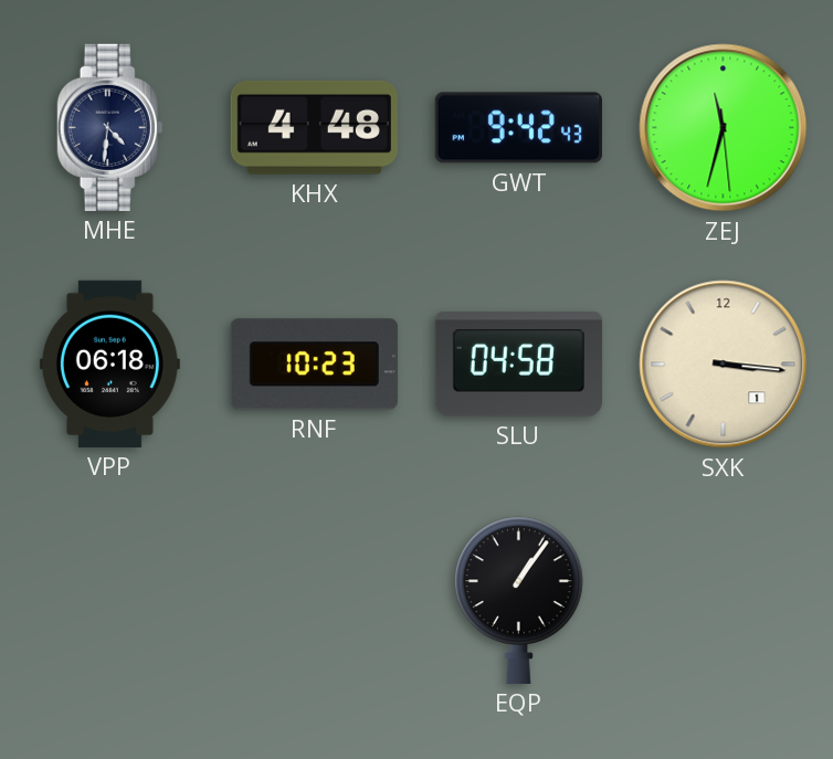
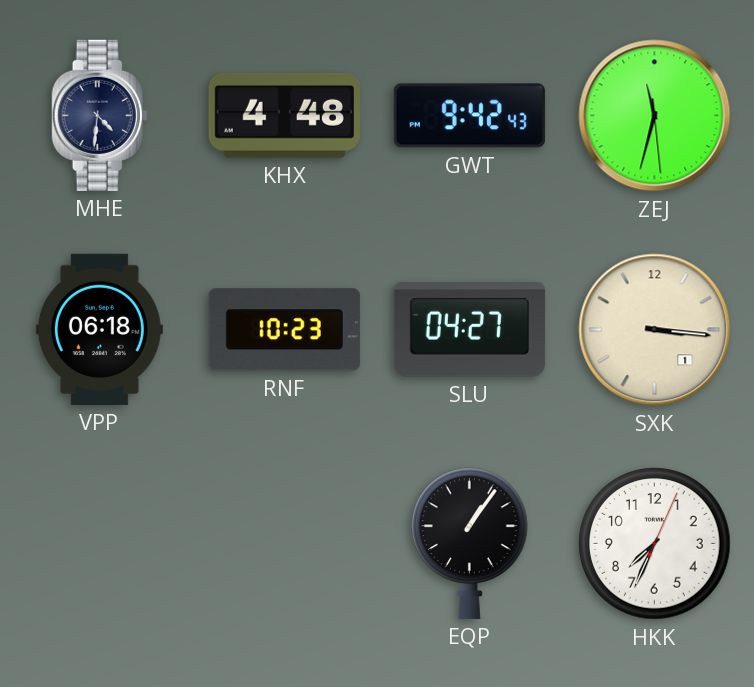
SLU: 04:58 -> 04:27 (469, 330)
HKK: none -> 7:34 (655, 544)
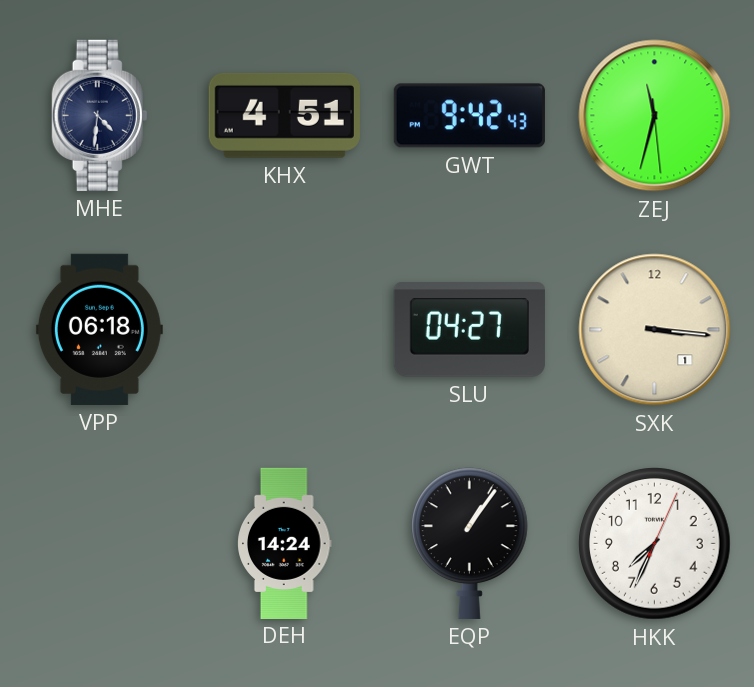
KHX: 4:48 -> 4:51 (284, 115)
RNF: 10:23 -> none (284, 330)
DEH: none -> 14:24 (285, 543)
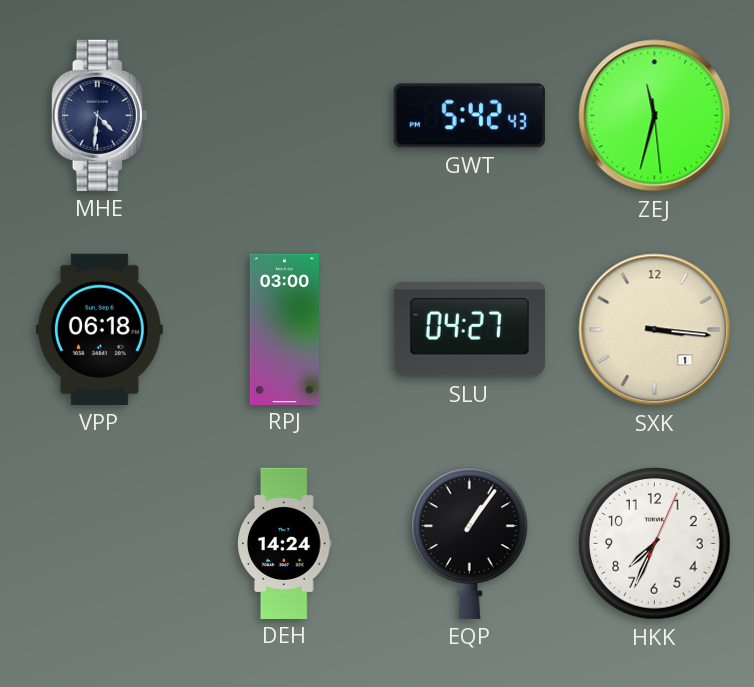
KHX: 4:51 -> none (284, 115)
GWT: 9:42 -> 5:42 (469, 116)
RPJ: none -> 03:00 (284, 329)
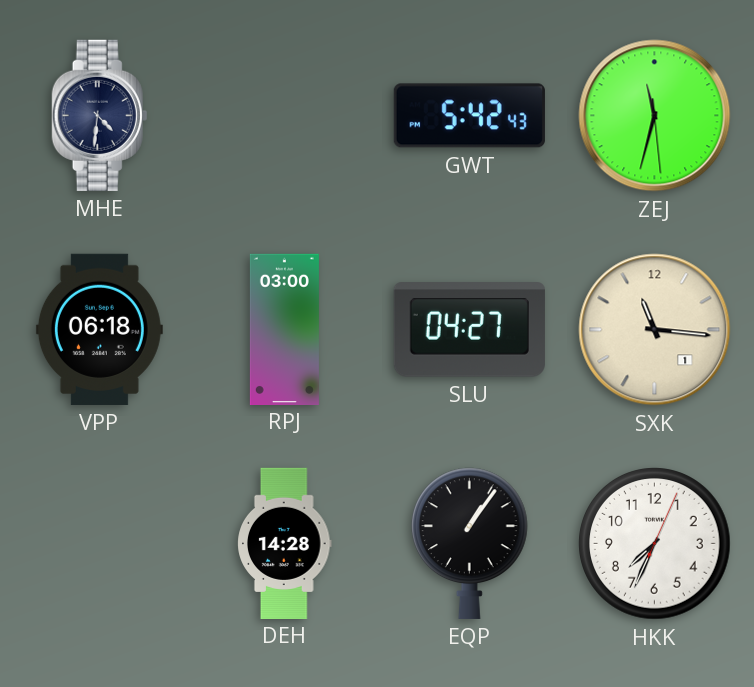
SXK: 3:16 -> 11:16 (655, 330)
DEH: 14:24 -> 14:28 (285, 543)
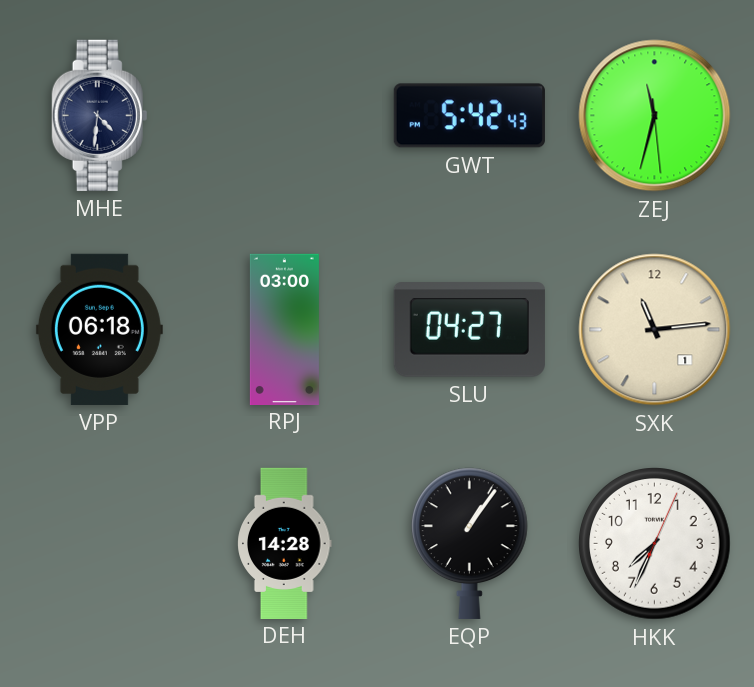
SXK: 11:16 -> 11:14 (655, 330)
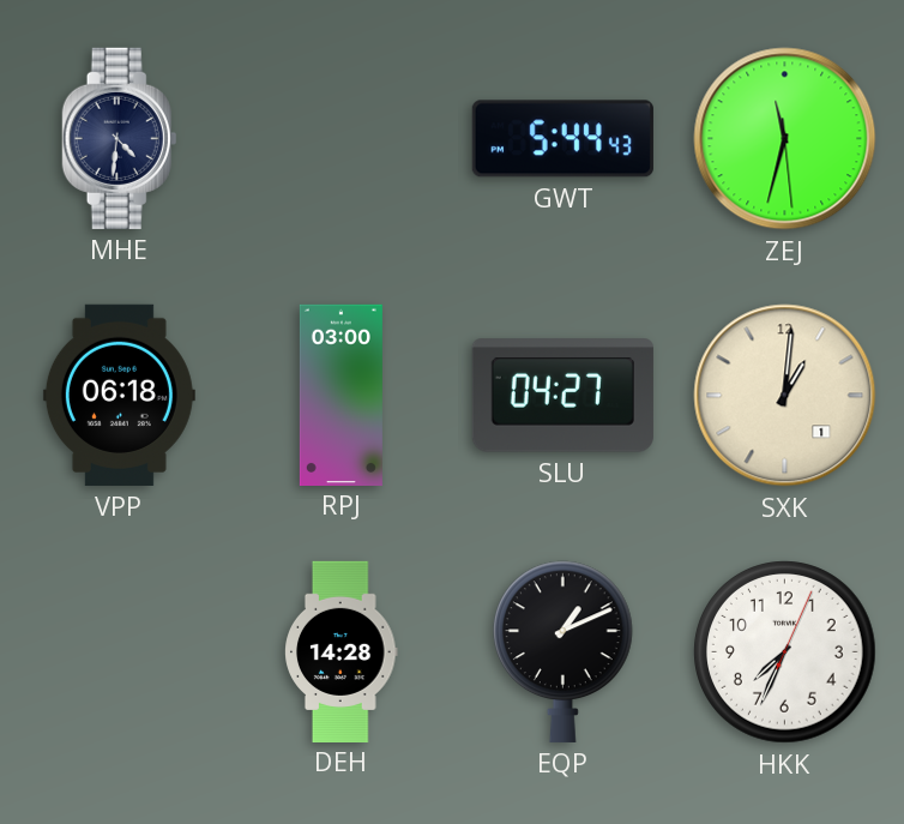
GWT: 5:42 -> 5:44 (562, 139)
SXK: 11:14 -> 1:01 (785, 396)
EQP: 1:06 -> 1:11 (564, 651)
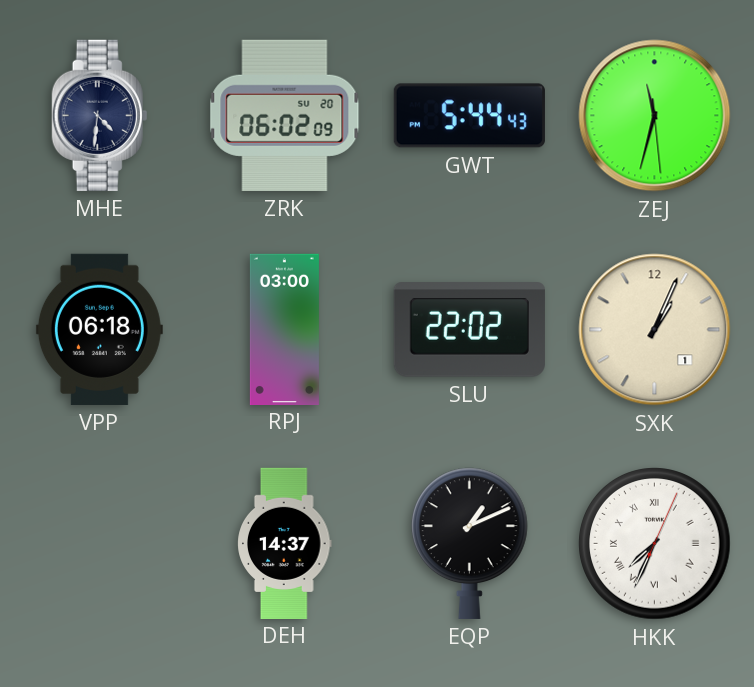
ZRK: none -> 06:02 (285, 115)
SLU: 04:27 -> 22:02 (469, 330)
SXK: 1:01 -> 1:04 (655, 330)
DEH: 14:28 -> 14:37 (285, 543)
HKK numerals: Arabic -> Roman (655, 544)
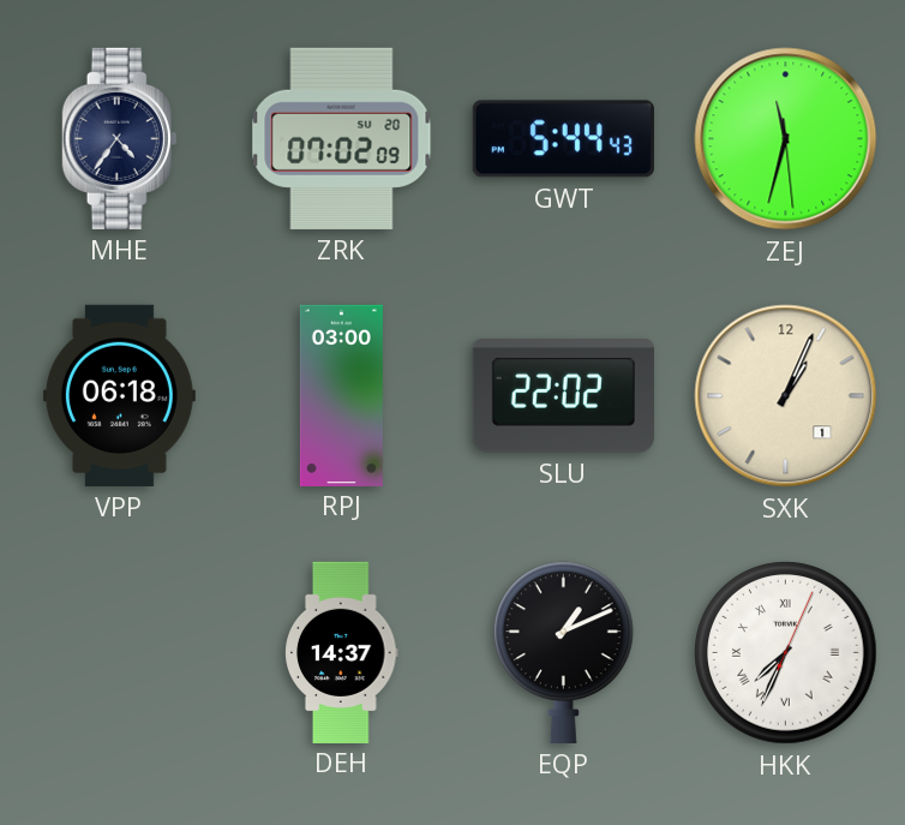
MHE: 4:31 -> 4:36 (120, 138)
ZRK: 06:02 -> 07:02 (342, 138)
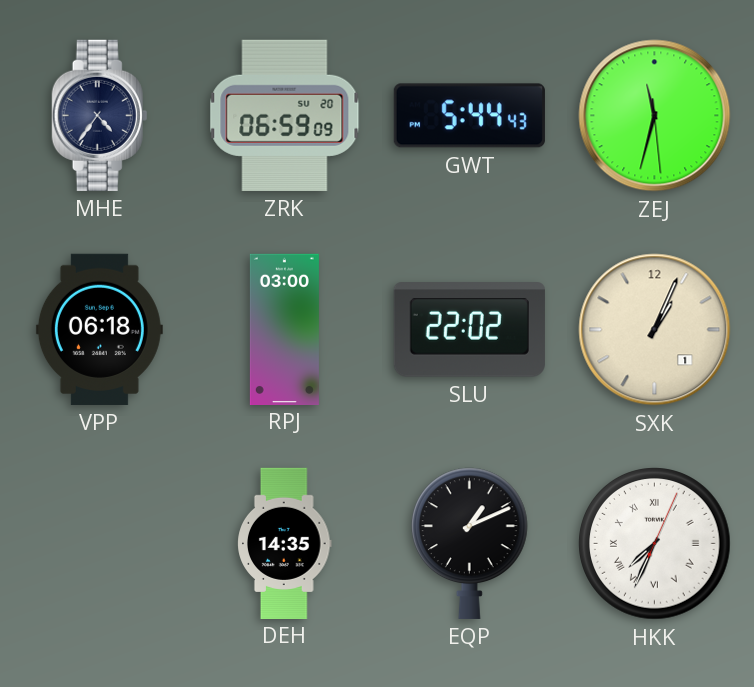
ZRK: 07:02 -> 06:59 (285, 115)
DEH: 14:37 -> 14:35 (285, 543)
